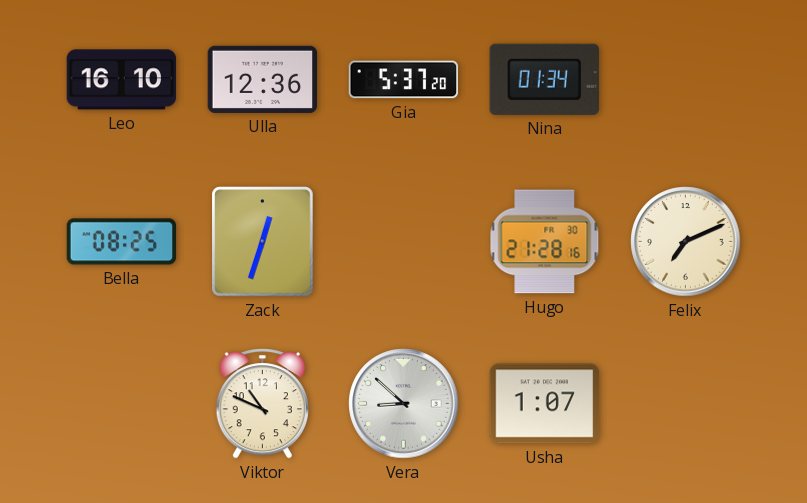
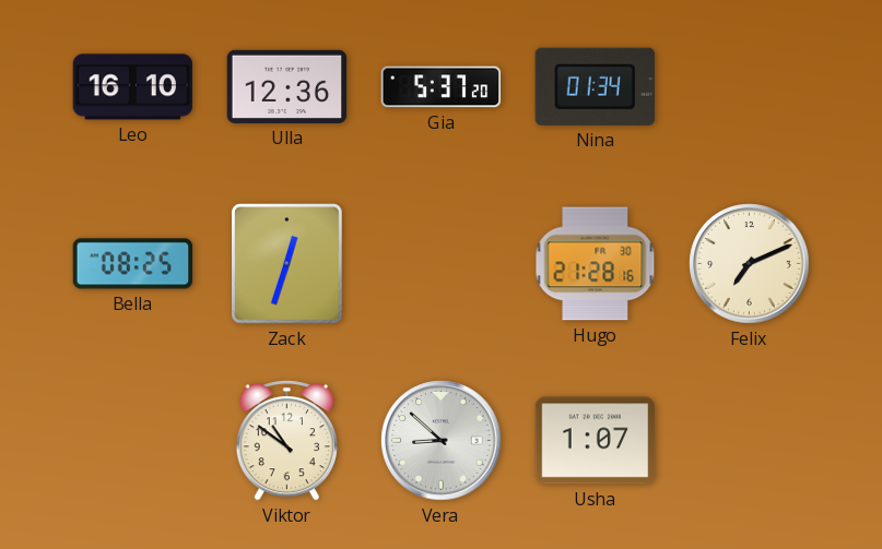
Viktor: 10:49 -> 10:51 (286, 441)
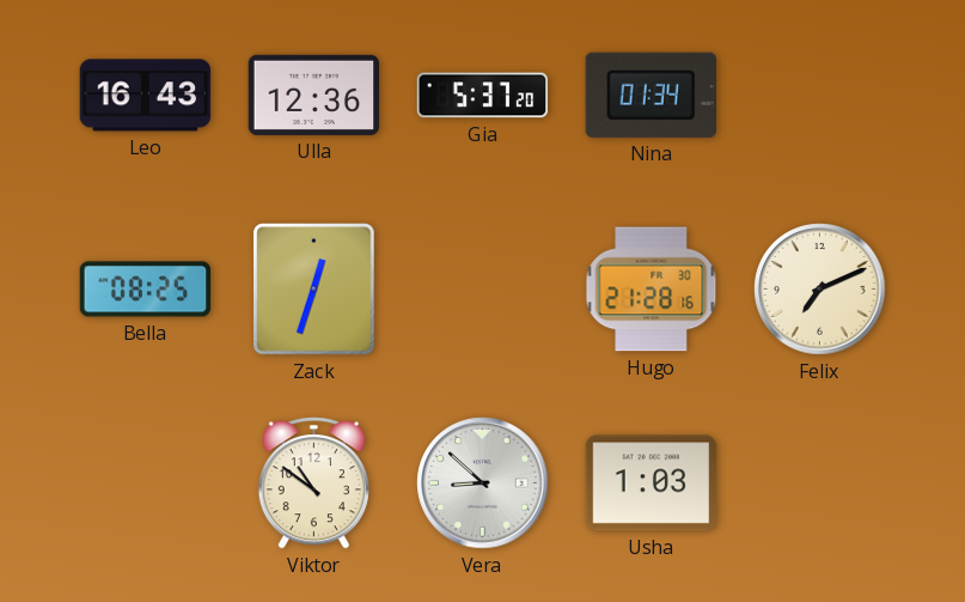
Leo: 16:10 -> 16:43 (146, 96)
Usha: 1:07 -> 1:03 (652, 484)
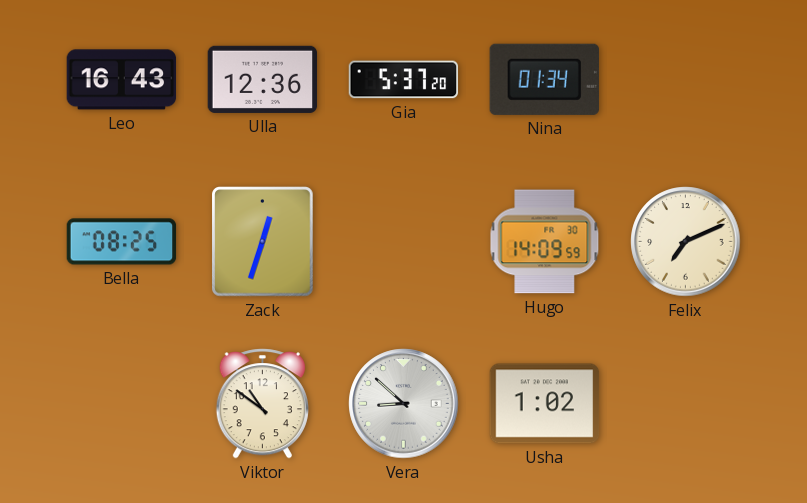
Hugo: 21:28 -> 14:09 (545, 242)
Usha: 1:03 -> 1:02 (545, 404)
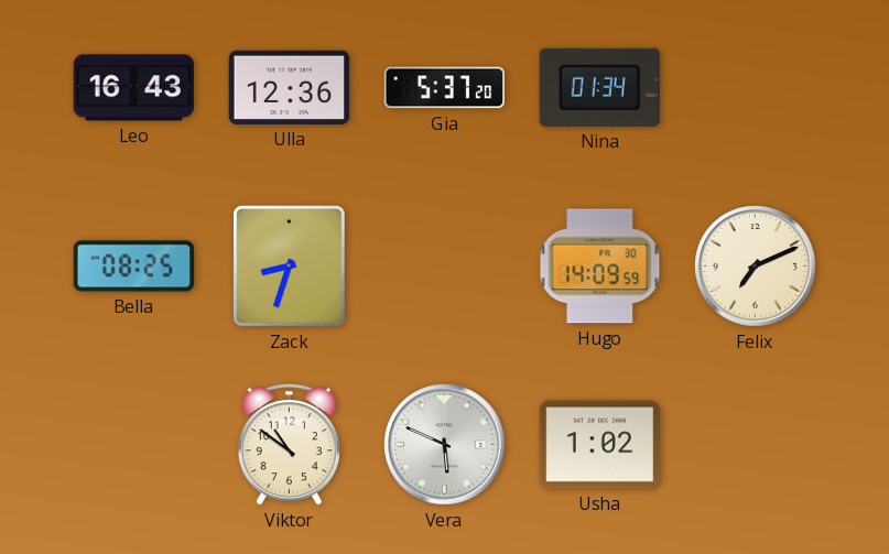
Zack: 12:33 -> 8:33 (290, 267)
Vera: 8:52 -> 5:49 (445, 445)
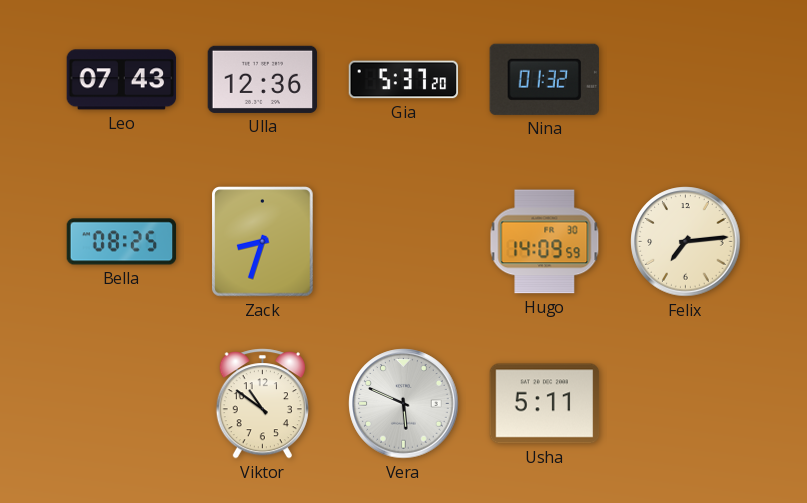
Leo: 16:43 -> 07:43 (122, 80)
Nina: 01:34 -> 01:32 (544, 79)
Felix: 7:11 -> 7:14 (686, 242)
Usha: 1:02 -> 5:11 (545, 404)
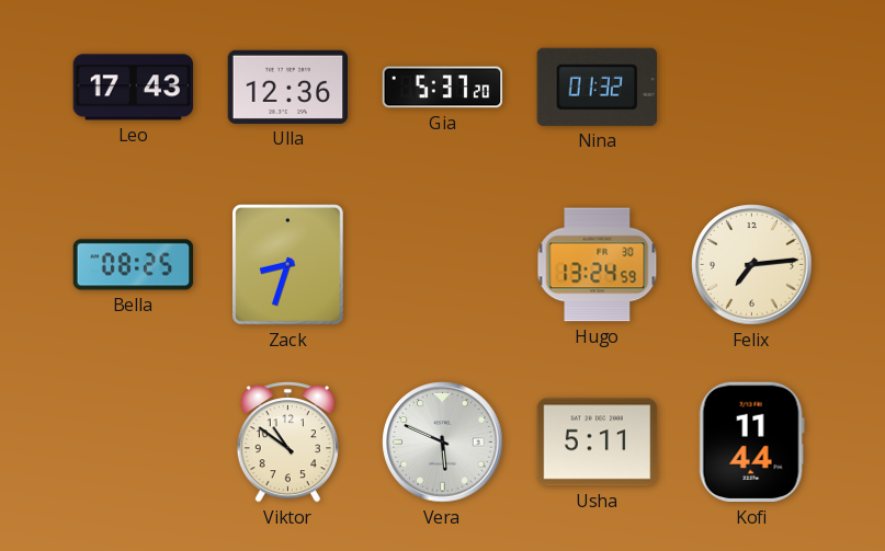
Leo: 07:43 -> 17:43 (134, 88)
Hugo: 14:09 -> 13:24 (598, 265)
Kofi: none -> 11:44 (751, 443)
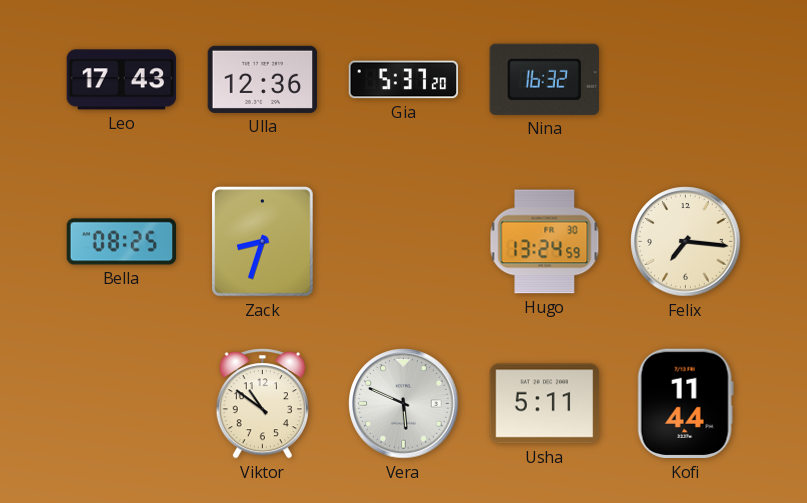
Nina: 01:32 -> 16:32 (544, 79)
Felix: 7:14 -> 7:16 (686, 242)
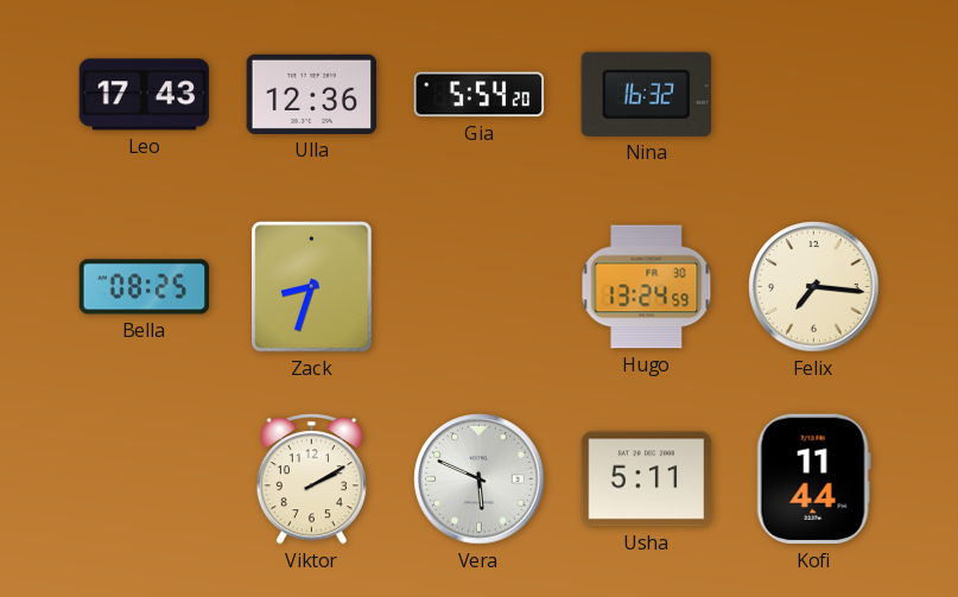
Gia: 5:37 -> 5:54 (480, 95)
Viktor: 10:51 -> 2:10 (311, 479)
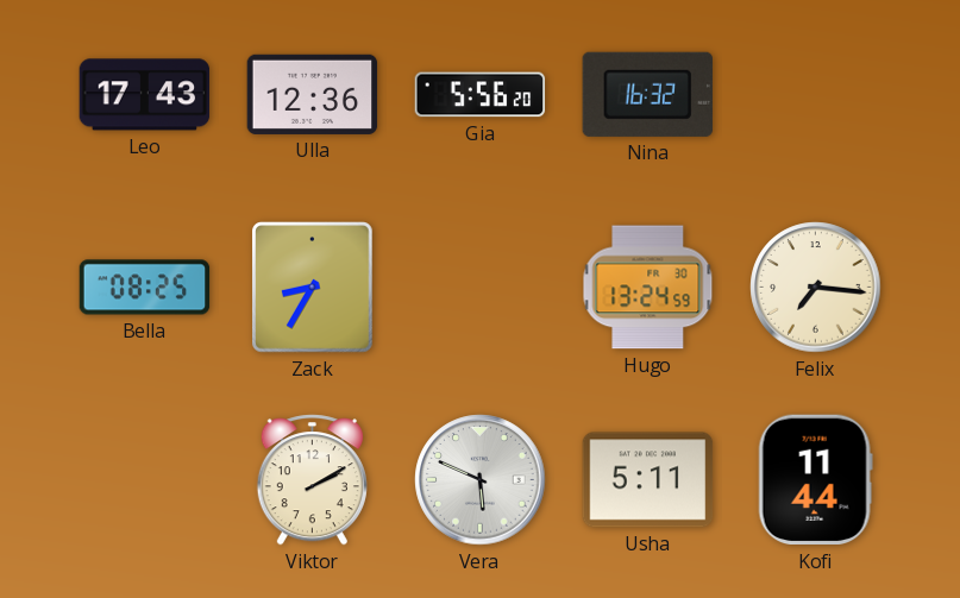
Gia: 5:54 -> 5:56 (481, 95)
Zack: 8:33 -> 8:35 (313, 288)
